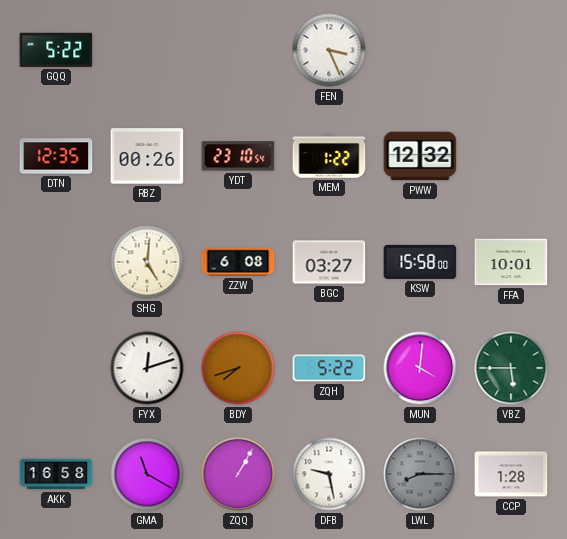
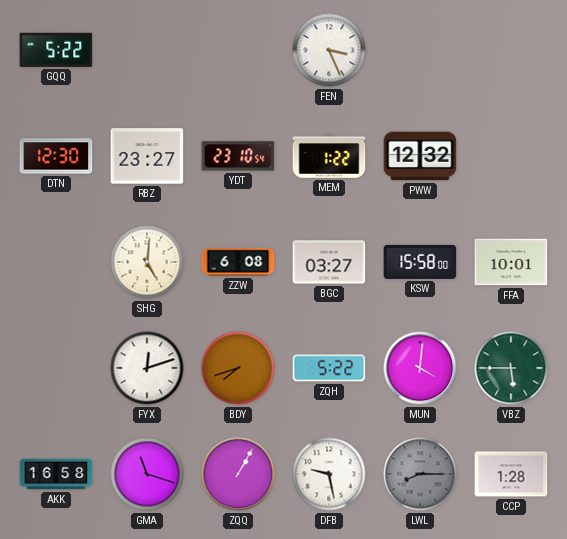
DTN: 12:35 -> 12:30 (56, 156)
RBZ: 00:26 -> 23:27 (147, 156)
GMA: 11:20 -> 11:18 (147, 474)
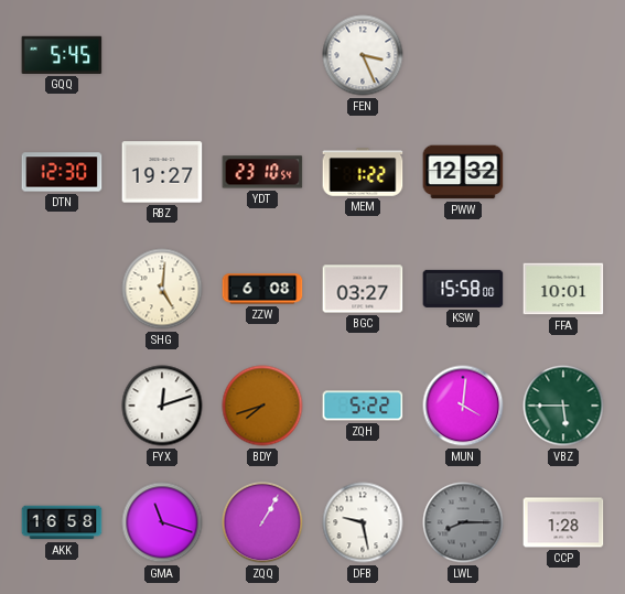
GQQ: 5:22 -> 5:45 (62, 55)
RBZ: 23:27 -> 19:27 (162, 172)
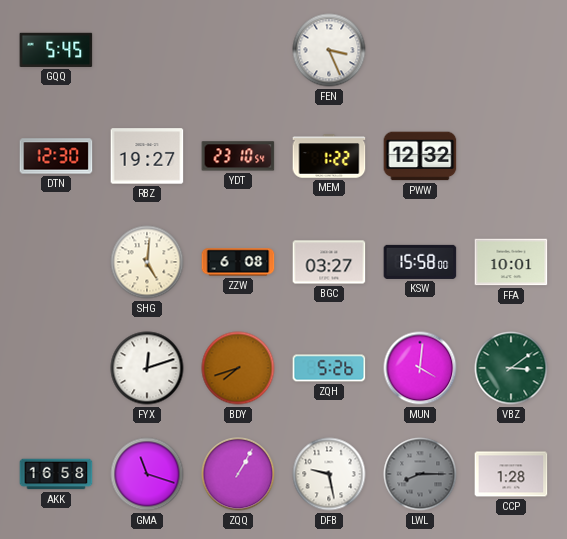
ZQH: 5:22 -> 5:26 (329, 368)
VBZ: 5:45 -> 3:09 (511, 368)
